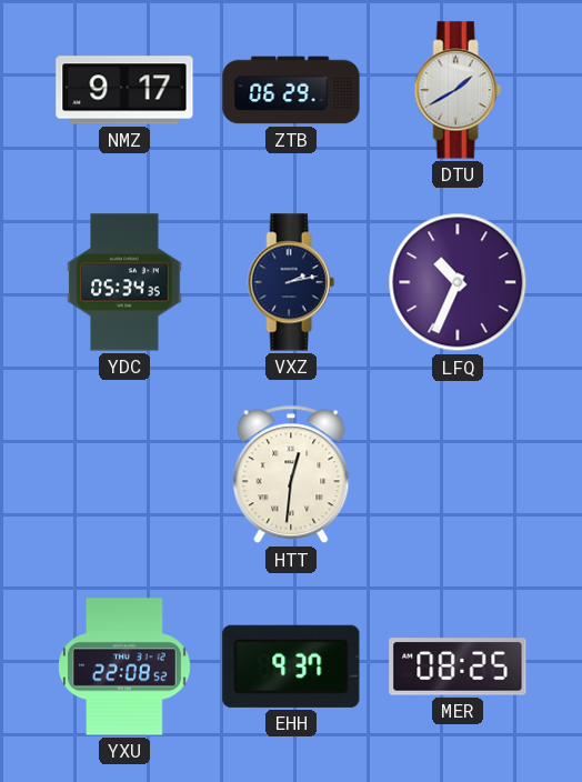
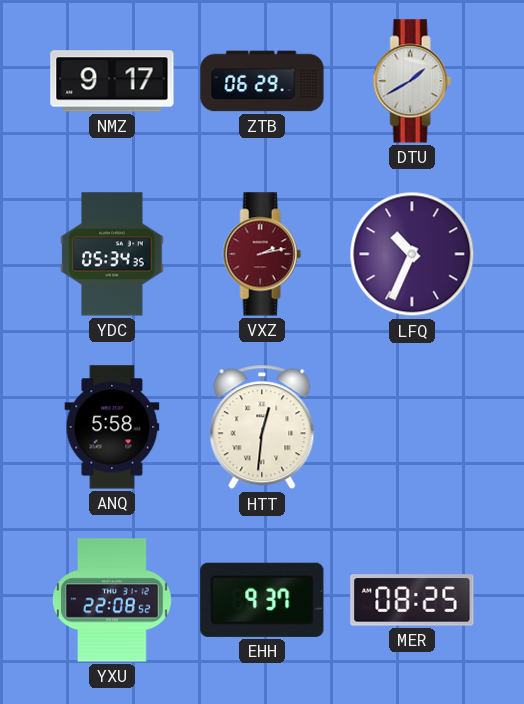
VXZ dial: navy -> burgundy (262, 254)
ANQ: none -> 5:58 (112, 427)
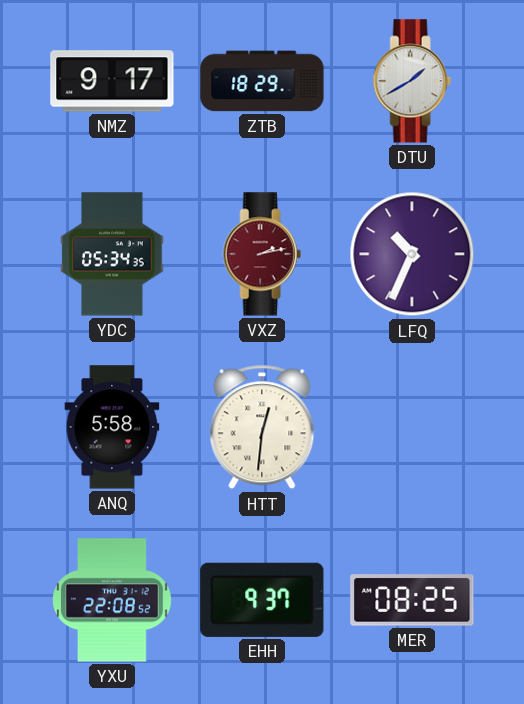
ZTB: 06:29 -> 18:29 (262, 81)
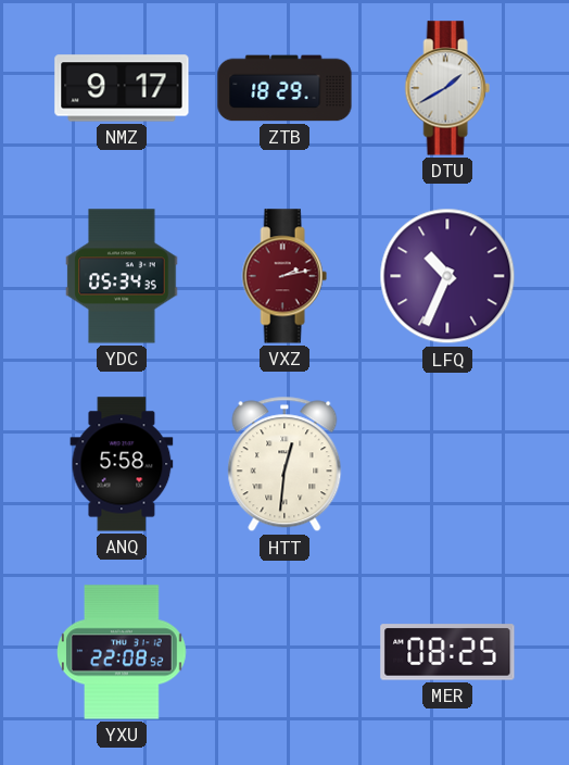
EHH: 9:37 -> none (262, 600)
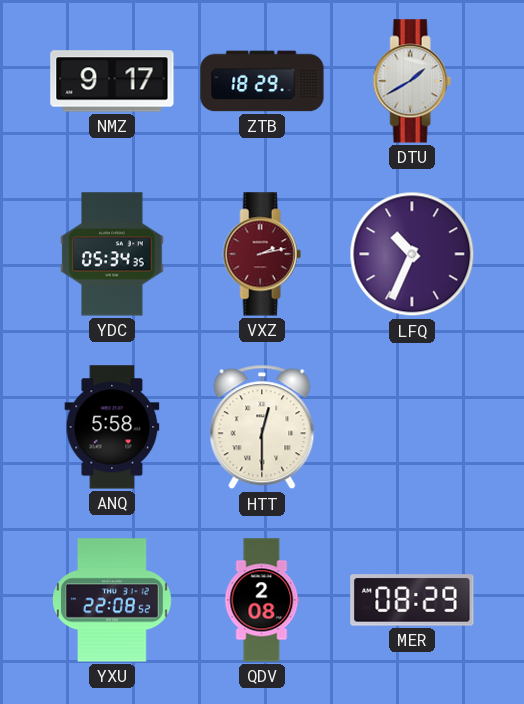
HTT: 12:31 -> 12:30 (262, 427)
QDV: none -> 2:08 (262, 600)
MER: 08:25 -> 08:29 (412, 600)
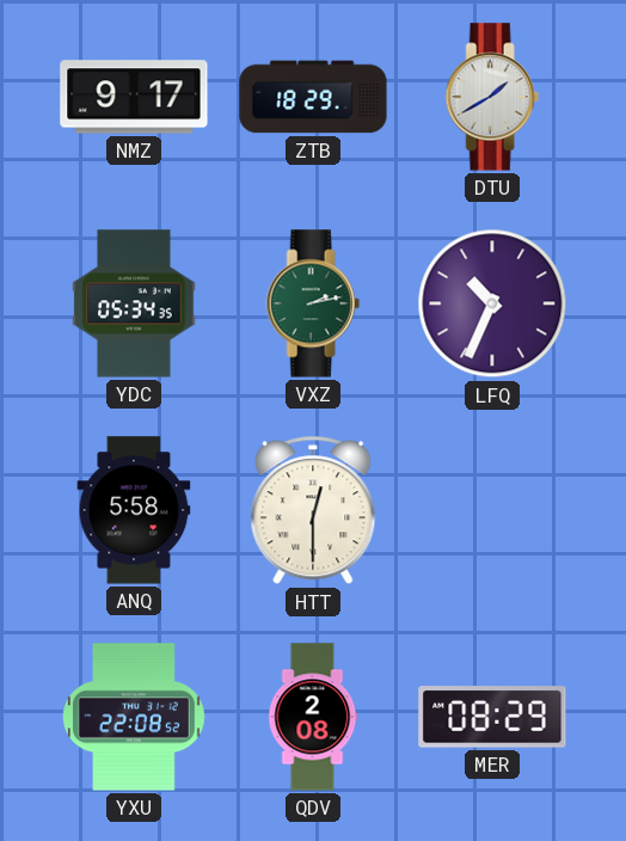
VXZ dial: burgundy -> green (313, 303)
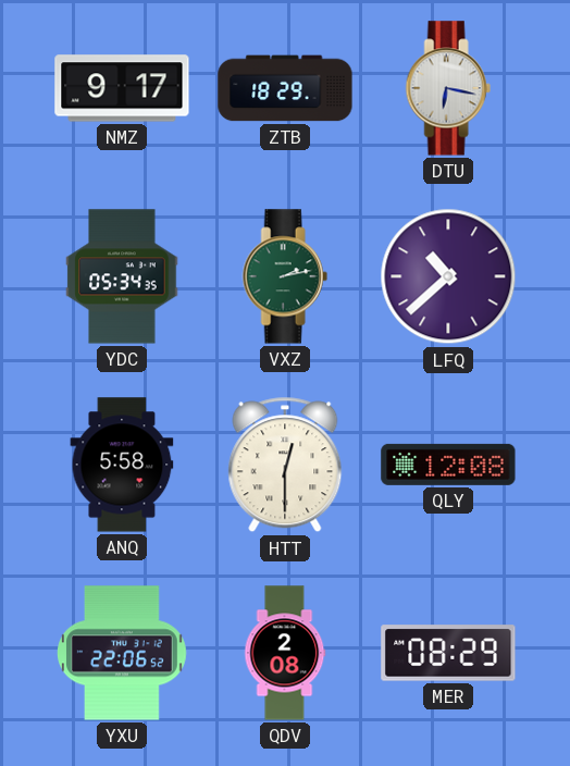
DTU: 1:40 -> 6:17 (448, 88)
LFQ: 10:34 -> 10:38 (448, 276)
QLY: none -> 12:08 (448, 465)
YXU: 22:08 -> 22:06 (122, 653)
